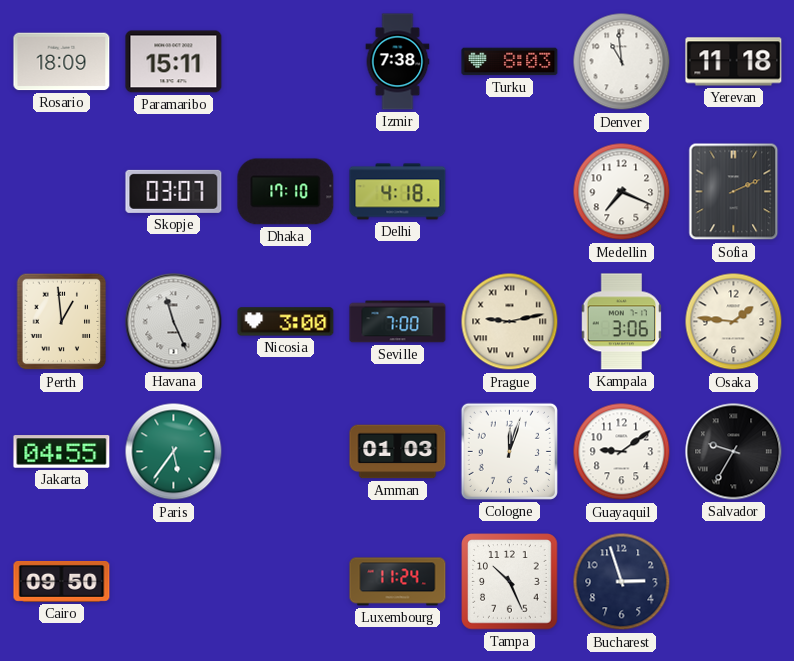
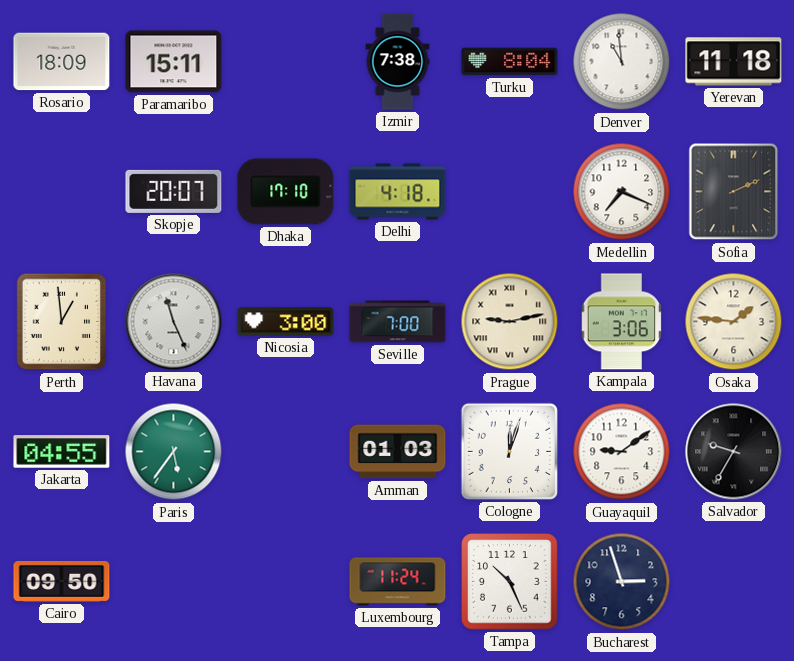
Turku: 8:03 -> 8:04 (510, 62)
Skopje: 03:07 -> 20:07 (174, 191)
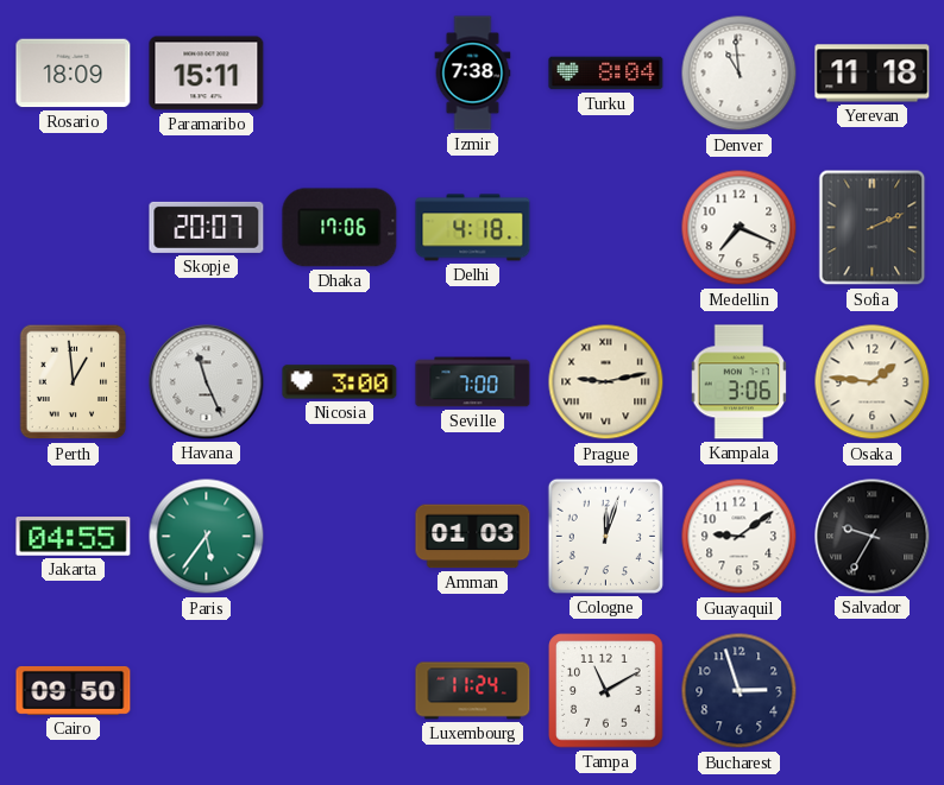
Dhaka: 17:10 -> 17:06 (340, 228)
Tampa: 10:26 -> 11:10 (606, 691)
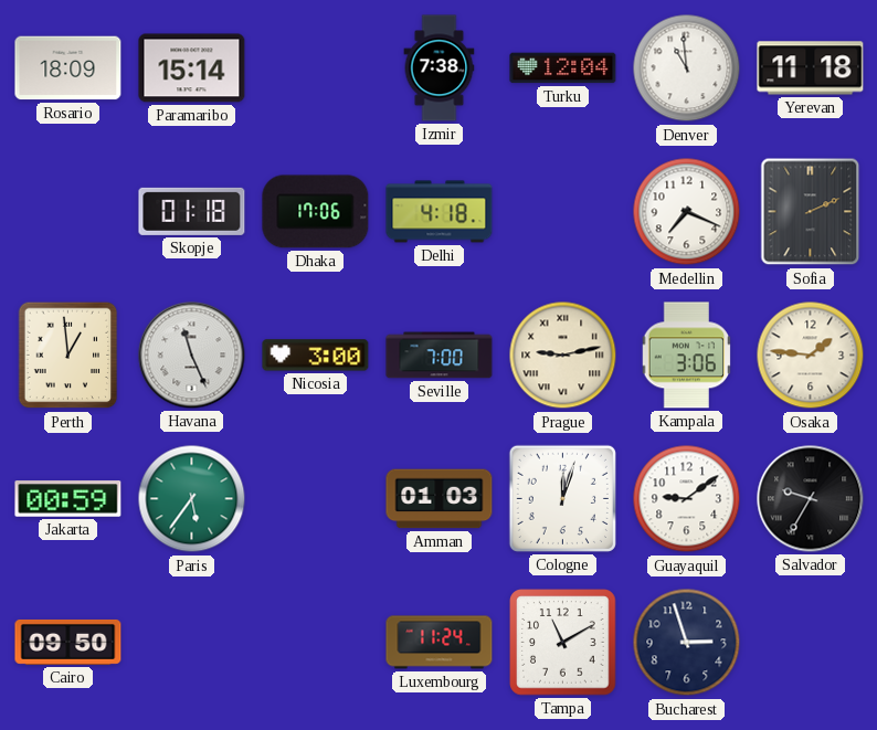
Paramaribo: 15:11 -> 15:14 (192, 68)
Turku: 8:04 -> 12:04 (563, 68)
Skopje: 20:07 -> 01:18 (192, 211)
Jakarta: 04:55 -> 00:59 (68, 499)
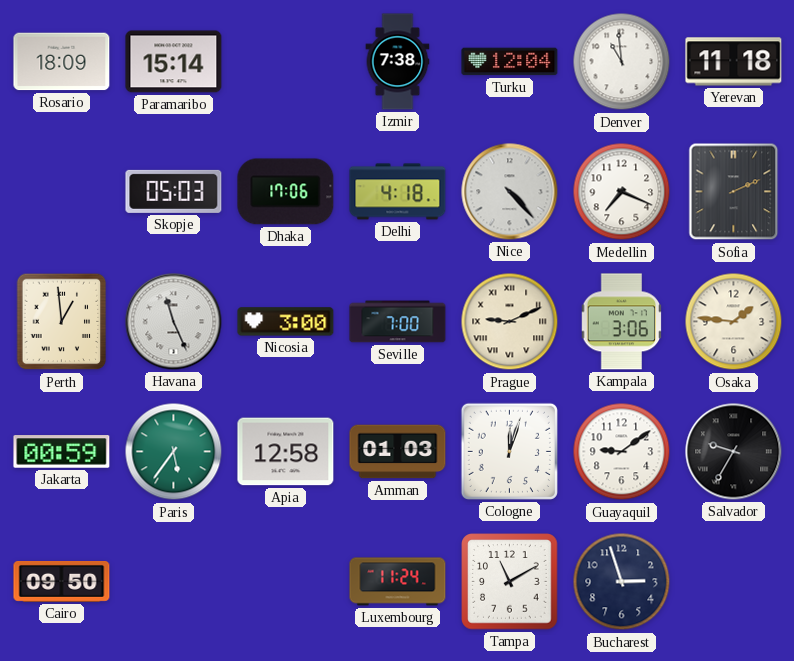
Skopje: 01:18 -> 05:03 (174, 191)
Nice: none -> 4:23 (510, 192)
Prague: 9:13 -> 9:11 (510, 322)
Apia: none -> 12:58 (286, 452)
